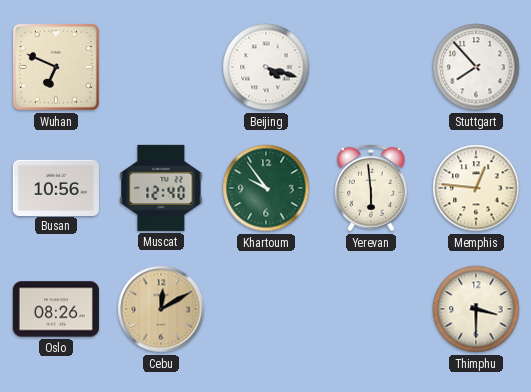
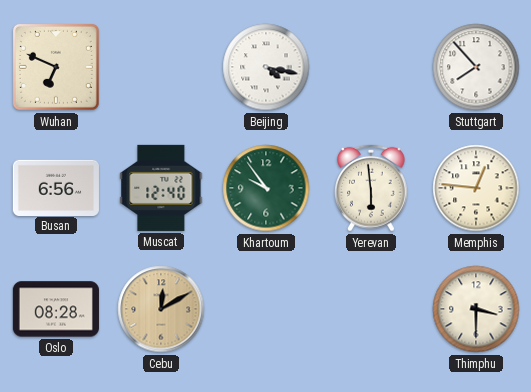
Beijing: 4:18 -> 4:17 (266, 67)
Busan: 10:56 -> 6:56 (56, 187)
Oslo: 08:26 -> 08:28 (56, 309)
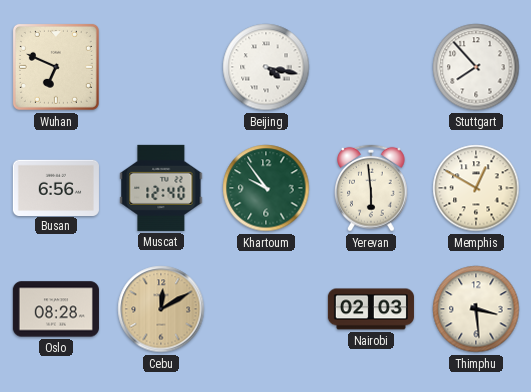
Memphis: 12:46 -> 12:50 (476, 188)
Nairobi: none -> 02:03 (371, 309)
Thimphu: 3:30 -> 3:29 (476, 309)
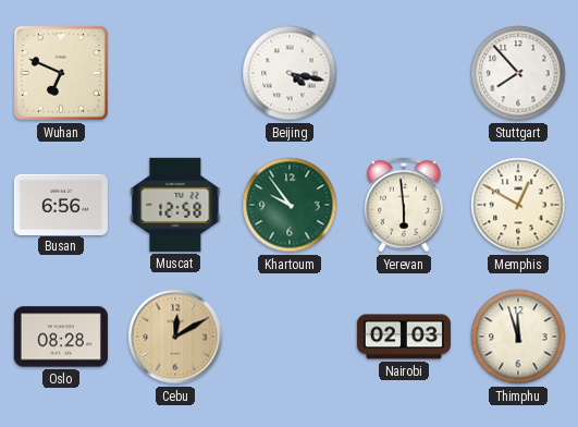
Muscat: 12:40 -> 12:58 (175, 205)
Thimphu: 3:29 -> 11:57 (518, 337)
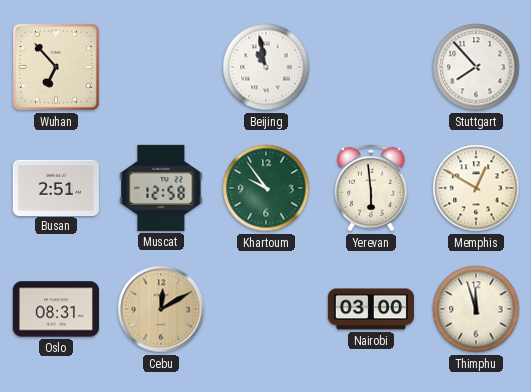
Wuhan: 6:49 -> 6:53 (56, 67)
Beijing: 4:17 -> 10:58 (266, 67)
Busan: 6:56 -> 2:51 (56, 187)
Oslo: 08:28 -> 08:31 (56, 309)
Nairobi: 02:03 -> 03:00 (371, 309)
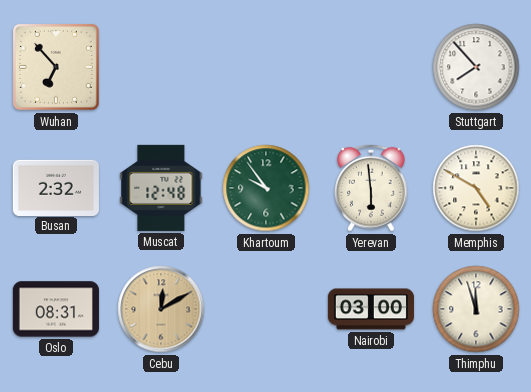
Beijing: 10:58 -> none (266, 67)
Busan: 2:51 -> 2:32 (56, 187)
Muscat: 12:58 -> 12:48 (161, 188)
Memphis: 12:50 -> 4:50 (476, 188)
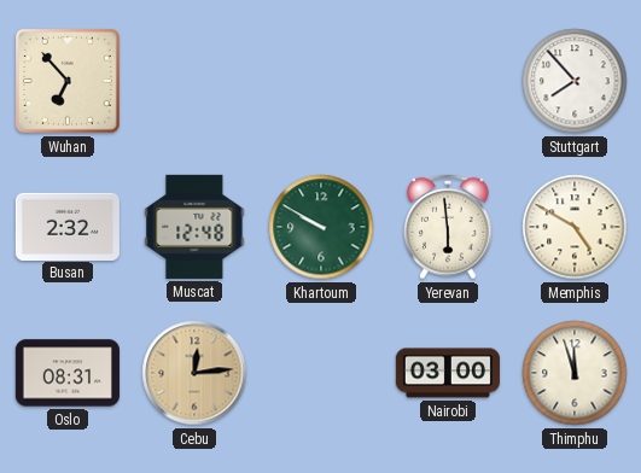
Khartoum: 9:54 -> 9:50 (321, 227)
Cebu: 12:10 -> 12:14 (194, 373)
